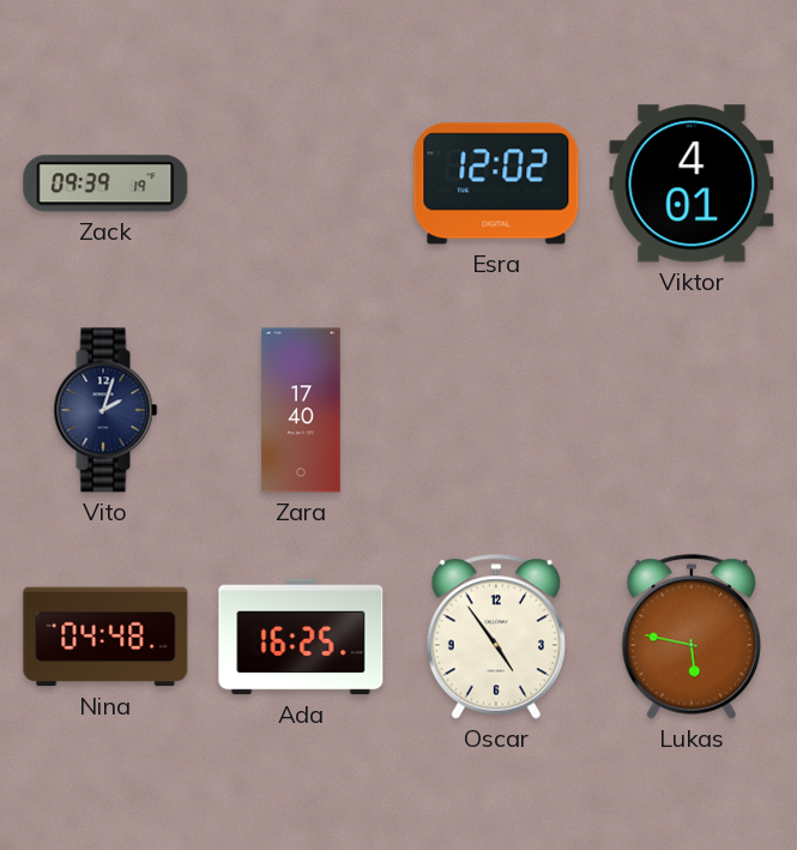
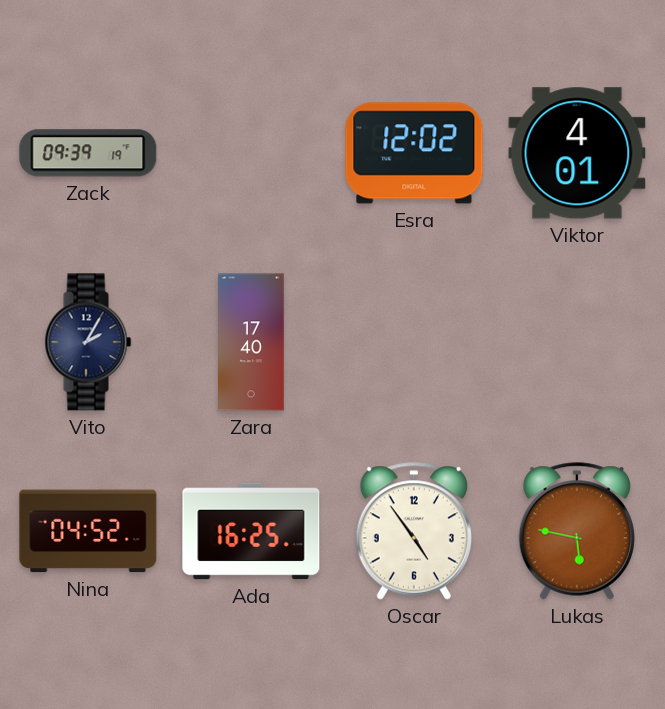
Vito: 2:03 -> 2:05 (88, 342)
Nina: 04:48 -> 04:52 (88, 531)
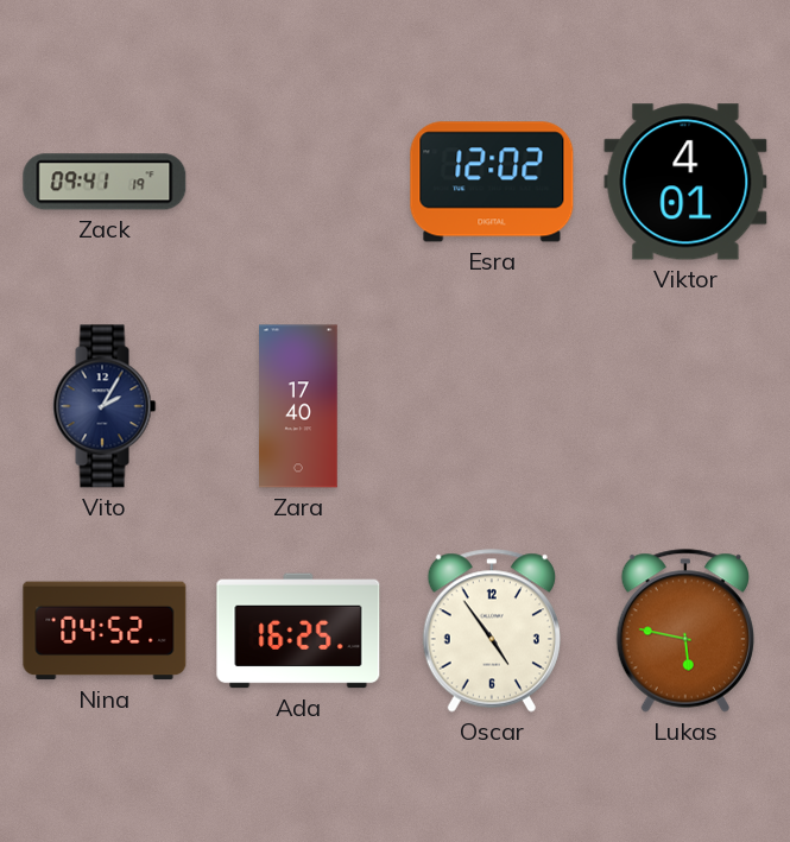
Zack: 09:39 -> 09:41 (105, 182)
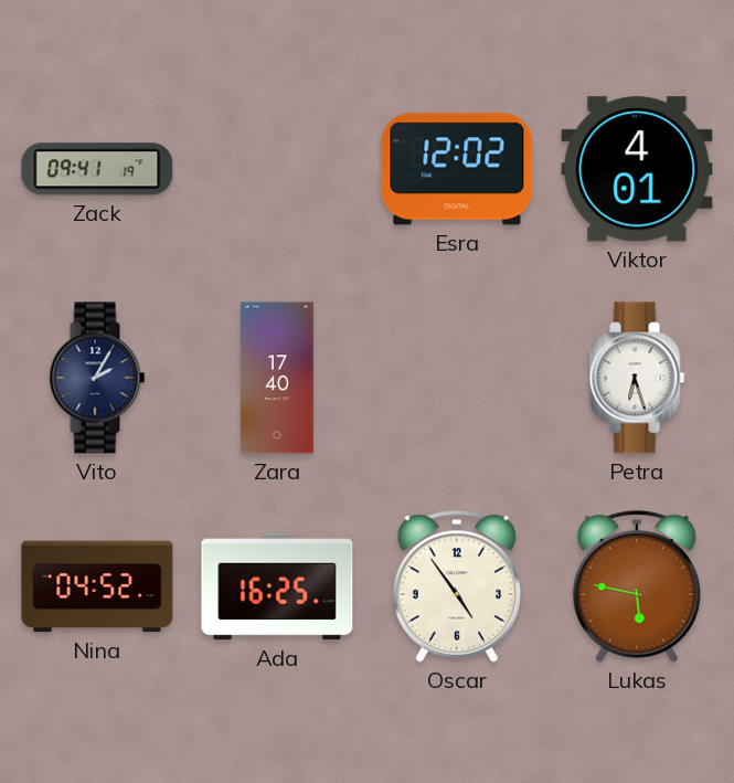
Petra: none -> 6:27 (637, 378)
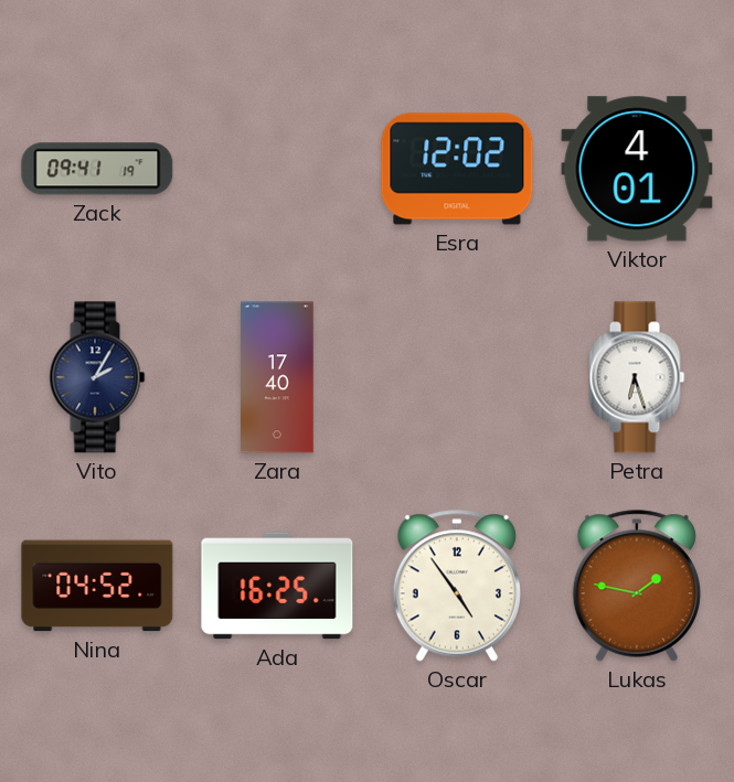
Lukas: 5:47 -> 1:47 (637, 586)
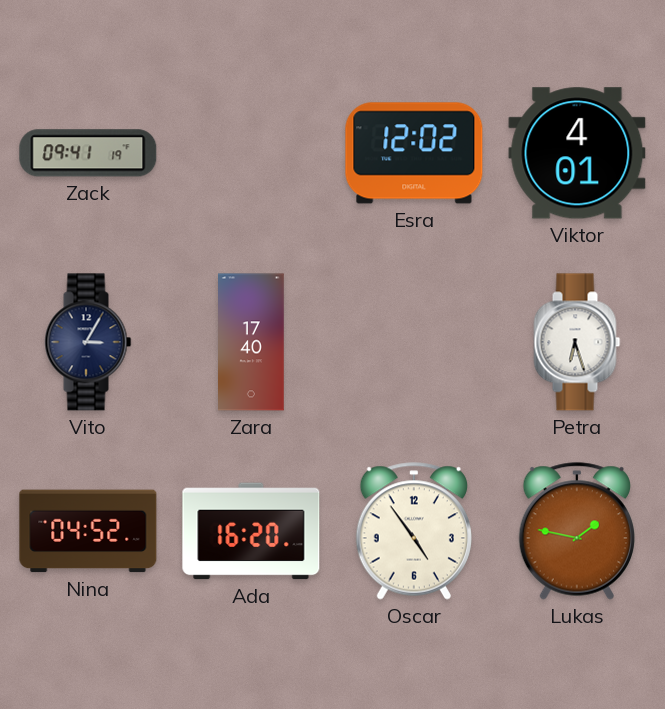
Vito: 2:05 -> 3:05 (88, 342)
Ada: 16:25 -> 16:20 (251, 531)
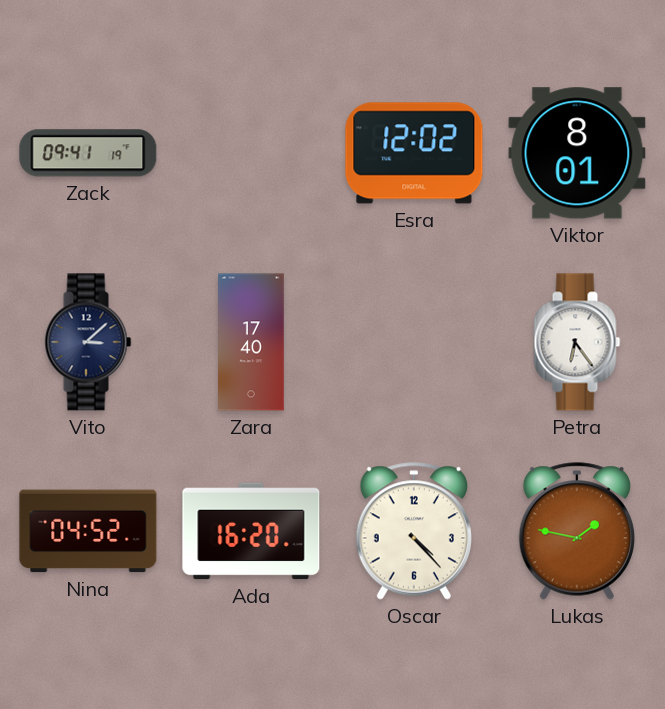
Viktor: 4:01 -> 8:01 (577, 153)
Vito: 3:05 -> 3:08 (88, 342)
Petra: 6:27 -> 6:24 (577, 342)
Oscar: 4:54 -> 4:23 (414, 531)
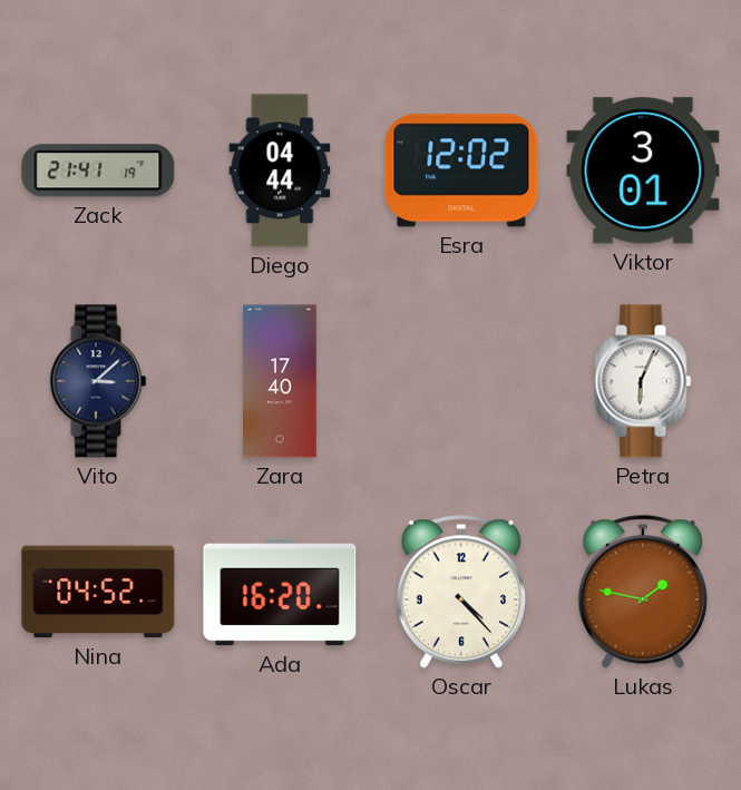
Zack: 09:41 -> 21:41 (98, 170)
Diego: none -> 04:44 (280, 170)
Viktor: 8:01 -> 3:01 (643, 170)
Petra: 6:24 -> 6:04 (643, 381)
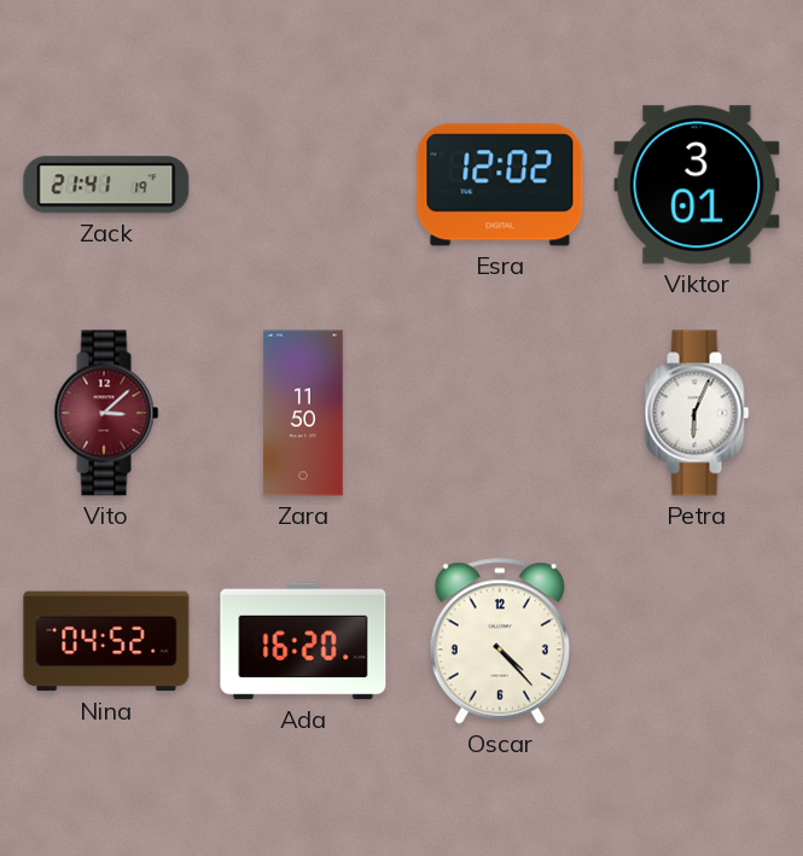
Diego: 04:44 -> none (280, 170)
Vito dial: navy -> burgundy (106, 413)
Zara: 17:40 -> 11:50 (303, 413)
Lukas: 1:47 -> none (643, 592)
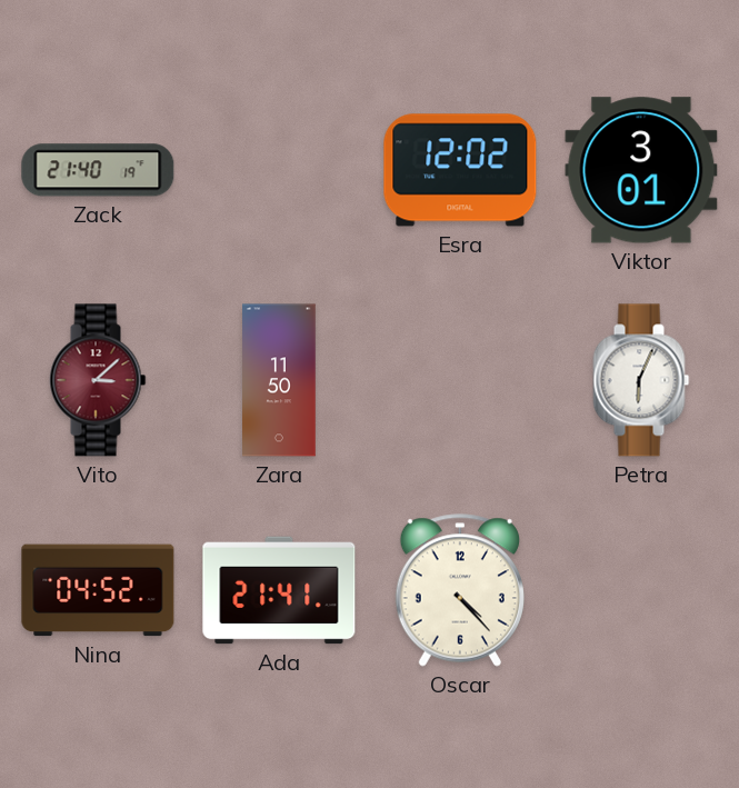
Zack: 21:41 -> 21:40 (98, 170)
Ada: 16:20 -> 21:41 (279, 590)
